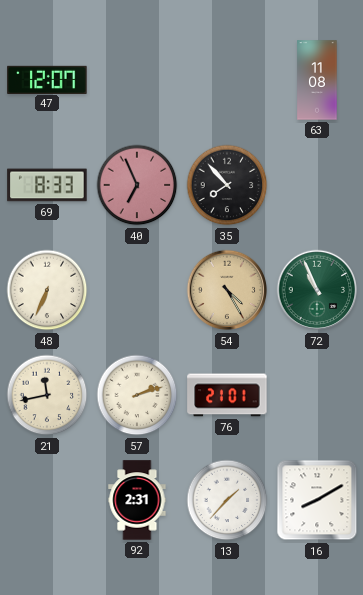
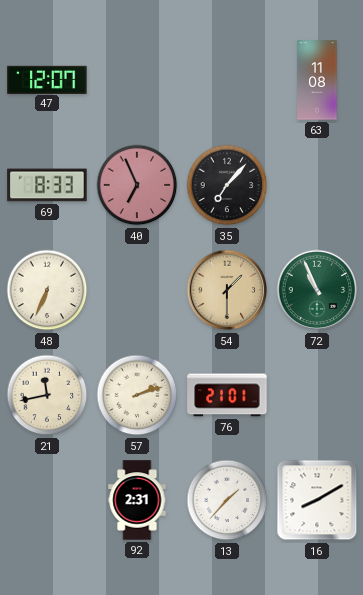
35: 7:53 -> 7:07 (227, 185)
54: 4:25 -> 1:30 (227, 290)
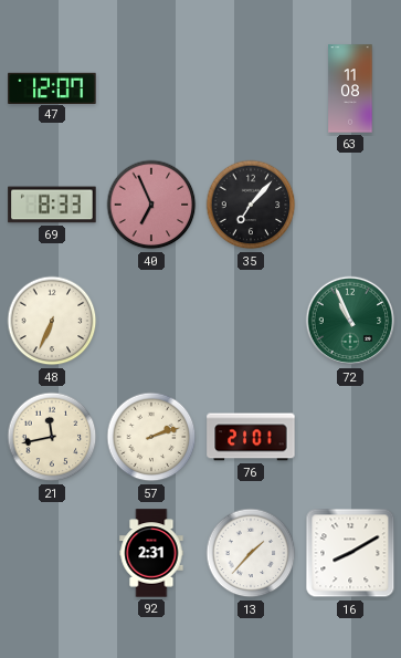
54: 1:30 -> none (227, 290)
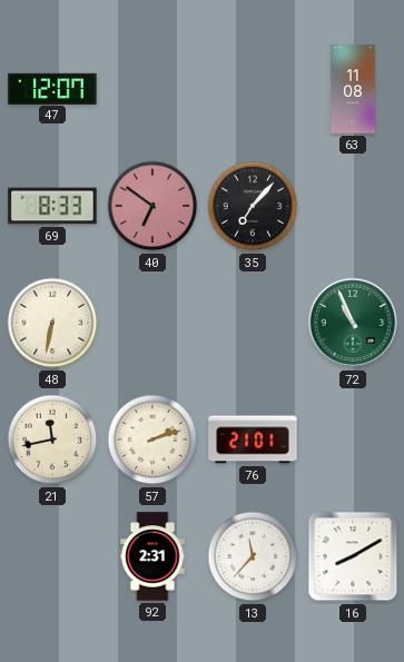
40: 6:56 -> 6:51 (152, 206)
48: 6:34 -> 6:32 (52, 323)
13: 1:37 -> 11:37 (253, 556)
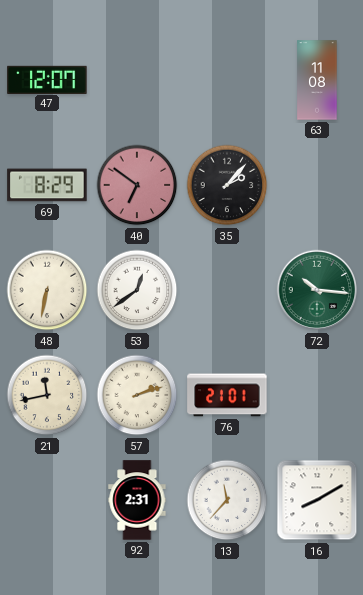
69: 8:33 -> 8:29 (47, 185)
35: 7:07 -> 2:07 (227, 185)
53: none -> 12:39 (137, 290)
72: 10:56 -> 10:16 (317, 290)
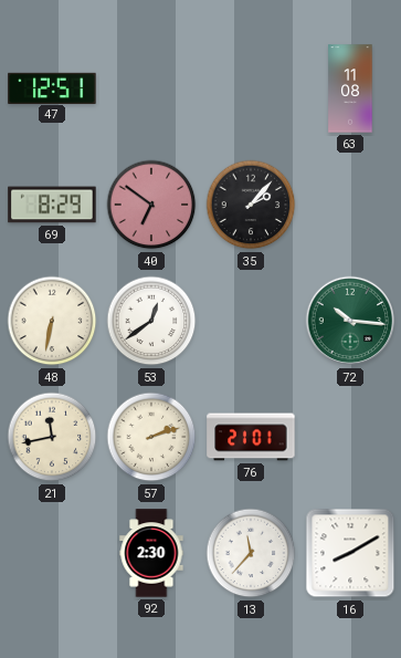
47: 12:07 -> 12:51 (52, 87)
92: 2:31 -> 2:30 (151, 553)
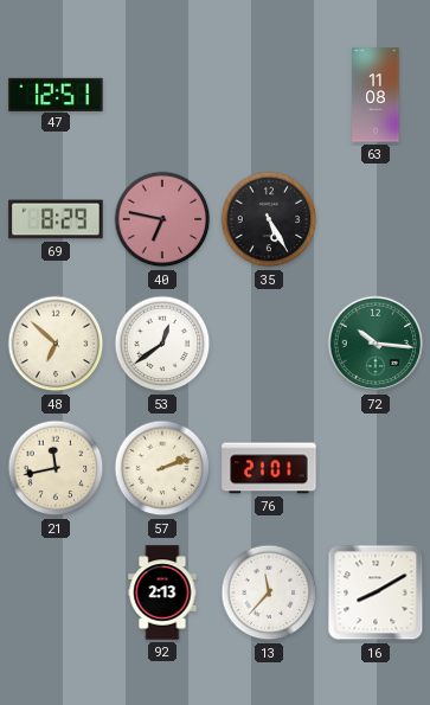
40: 6:51 -> 6:47 (162, 219)
35: 2:07 -> 5:25 (269, 219)
48: 6:32 -> 6:52 (56, 344)
92: 2:30 -> 2:13 (162, 592)
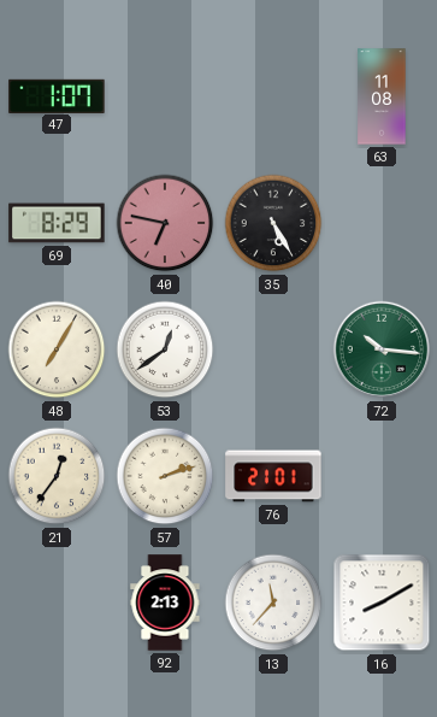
47: 12:51 -> 1:07 (57, 95)
48: 6:52 -> 7:05 (57, 349)
21: 11:43 -> 12:36 (57, 476)
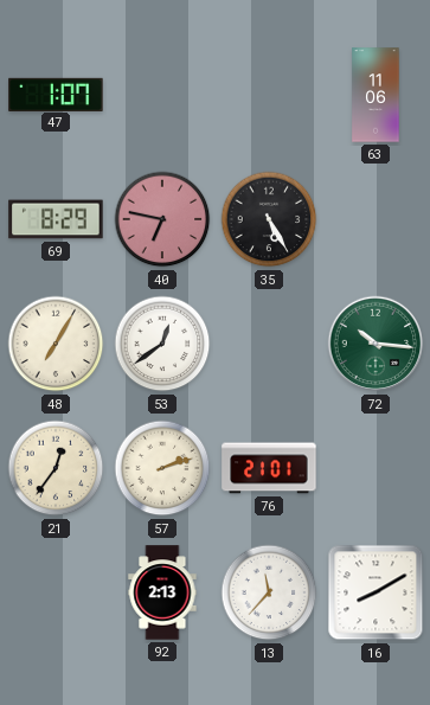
63: 11:08 -> 11:06 (376, 95)
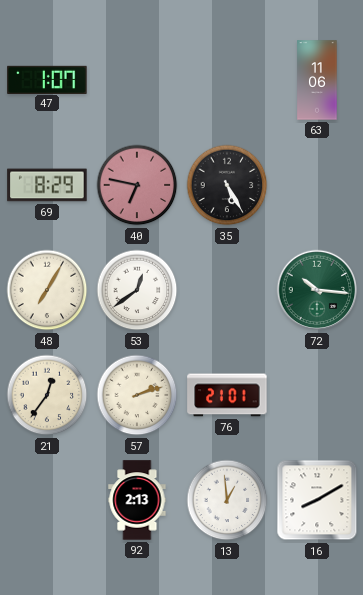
13: 11:37 -> 12:59 (227, 500)
